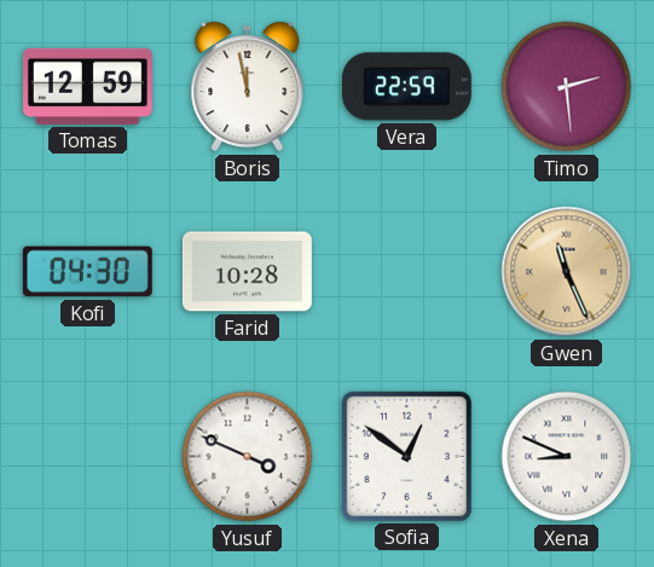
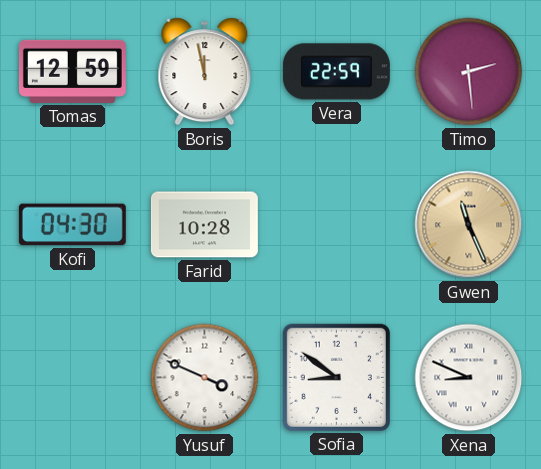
Sofia: 12:51 -> 8:51 (336, 377)
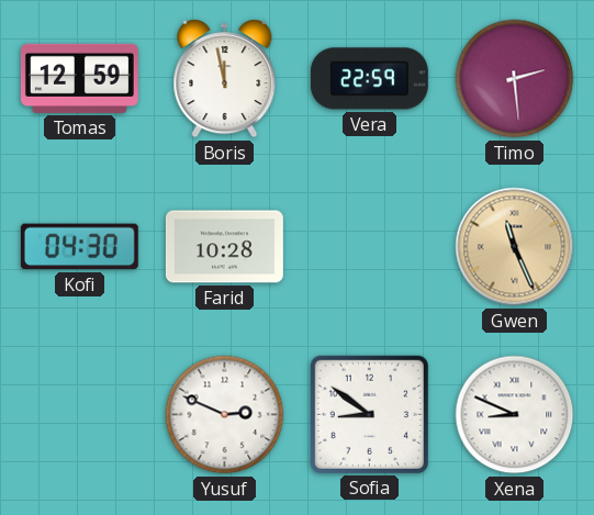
Yusuf: 3:49 -> 2:49 (225, 415)
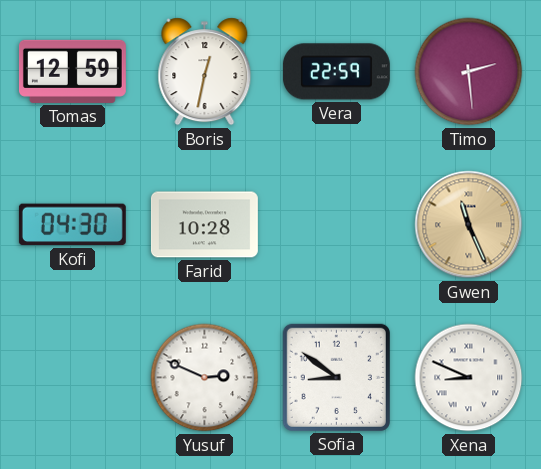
Boris: 11:58 -> 12:32 (205, 72)
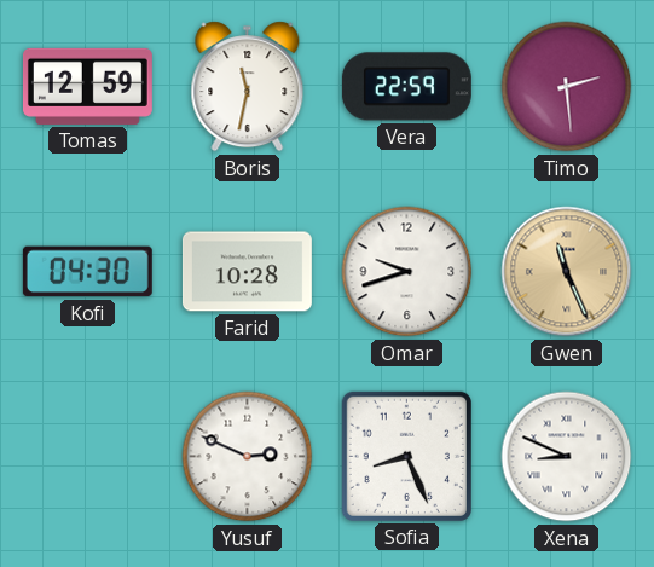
Boris: 12:32 -> 11:32 (248, 87)
Omar: none -> 9:42 (407, 272)
Sofia: 8:51 -> 8:26 (406, 456)
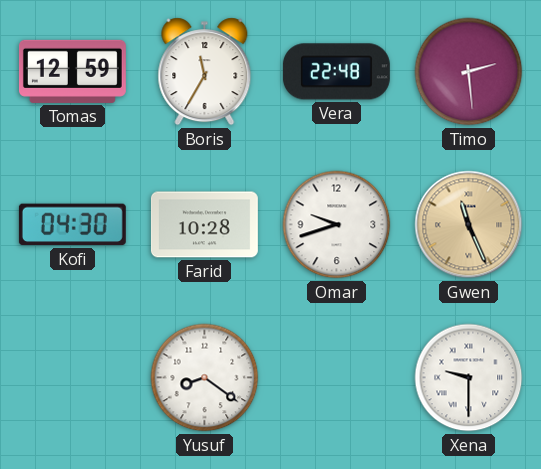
Boris: 11:32 -> 11:35 (205, 72)
Vera: 22:59 -> 22:48 (336, 72)
Yusuf: 2:49 -> 8:21 (205, 378)
Sofia: 8:26 -> none (406, 456)
Xena: 8:49 -> 9:30 (469, 378)
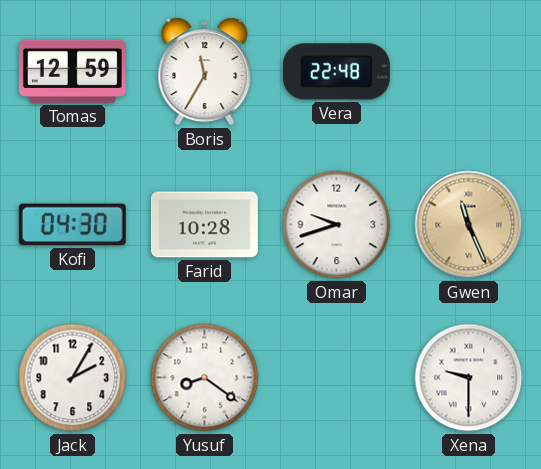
Timo: 2:29 -> none (469, 72)
Jack: none -> 2:05 (73, 378)
